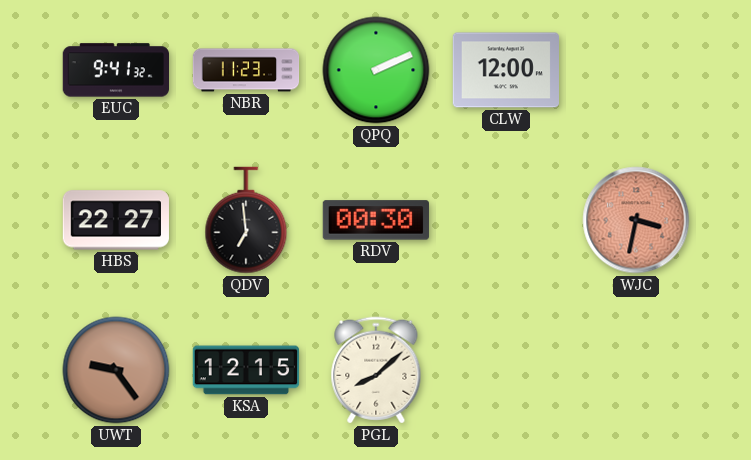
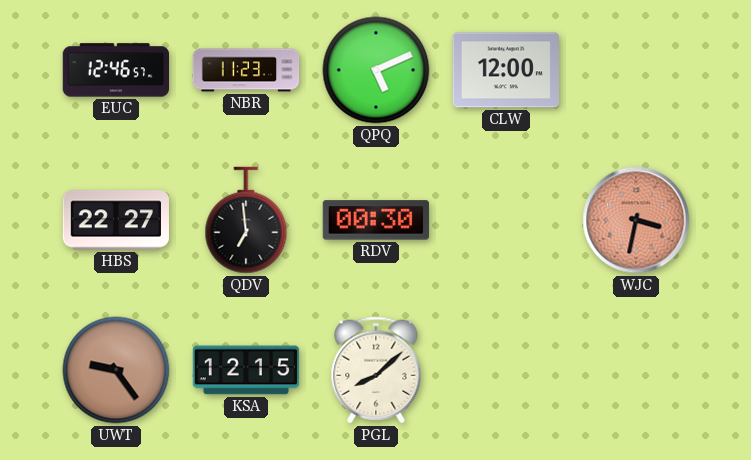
EUC: 9:41 -> 12:46 (115, 70)
QPQ: 2:11 -> 5:11 (376, 70)
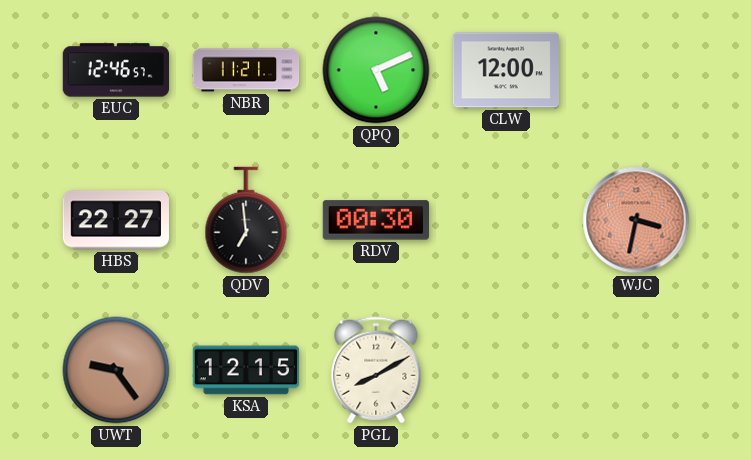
NBR: 11:23 -> 11:21 (246, 70)
PGL: 8:08 -> 8:10 (376, 370)
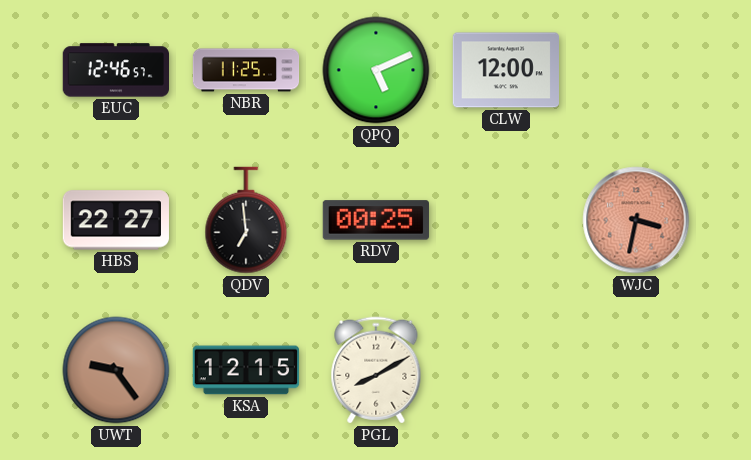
NBR: 11:21 -> 11:25 (246, 70)
RDV: 00:30 -> 00:25 (376, 220)
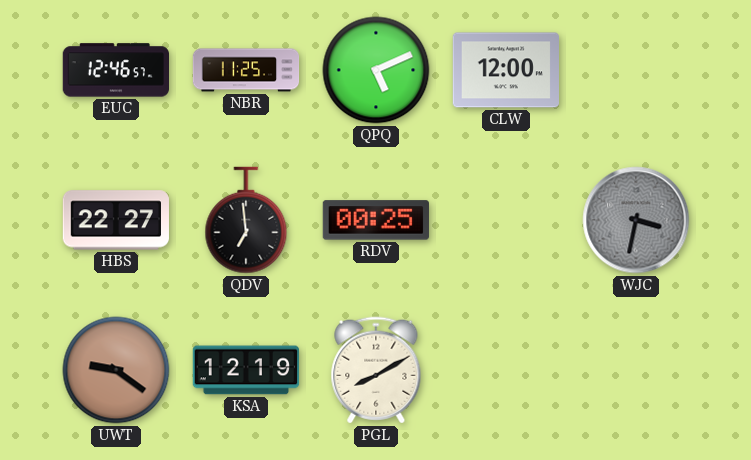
WJC dial: salmon -> grey (636, 220)
UWT: 9:24 -> 9:21 (116, 370)
KSA: 12:15 -> 12:19 (246, 370)
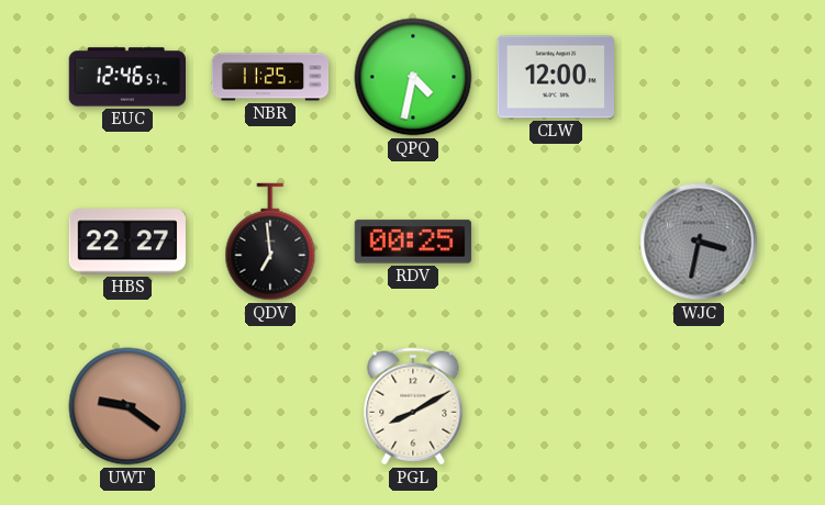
QPQ: 5:11 -> 4:32 (413, 77)
KSA: 12:19 -> none (246, 370)
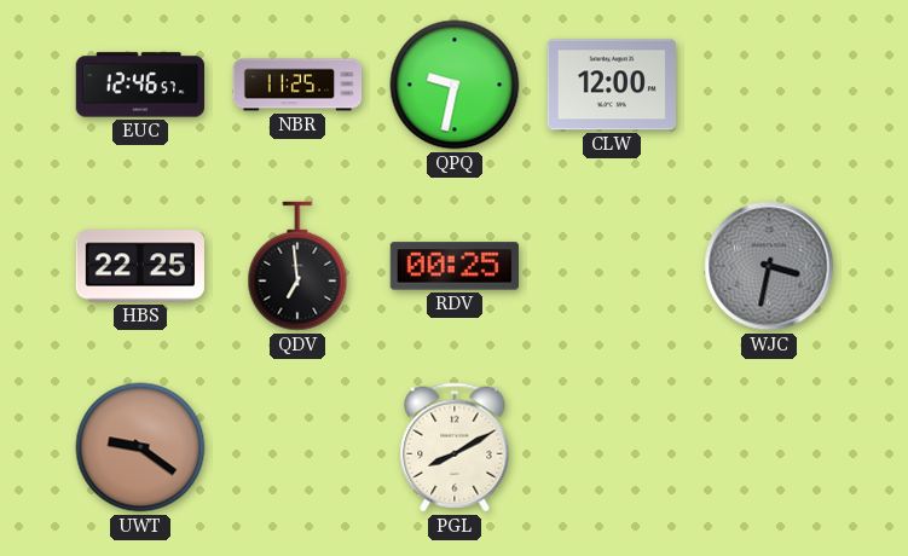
QPQ: 4:32 -> 9:32 (455, 85)
HBS: 22:27 -> 22:25 (139, 266)
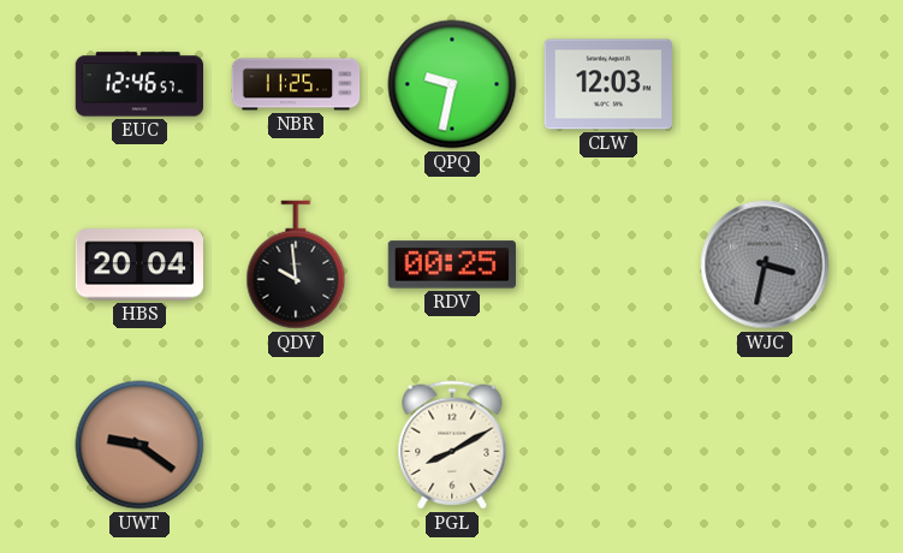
CLW: 12:00 -> 12:03 (607, 84)
HBS: 22:25 -> 20:04 (138, 264)
QDV: 6:59 -> 9:59 (296, 264)
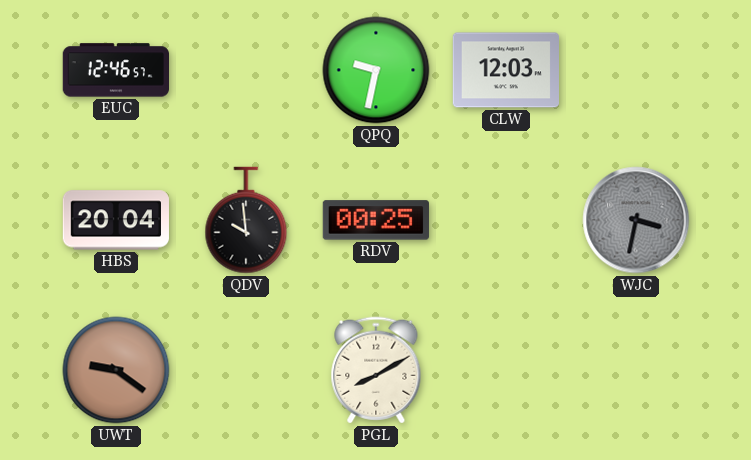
NBR: 11:25 -> none (296, 84)
